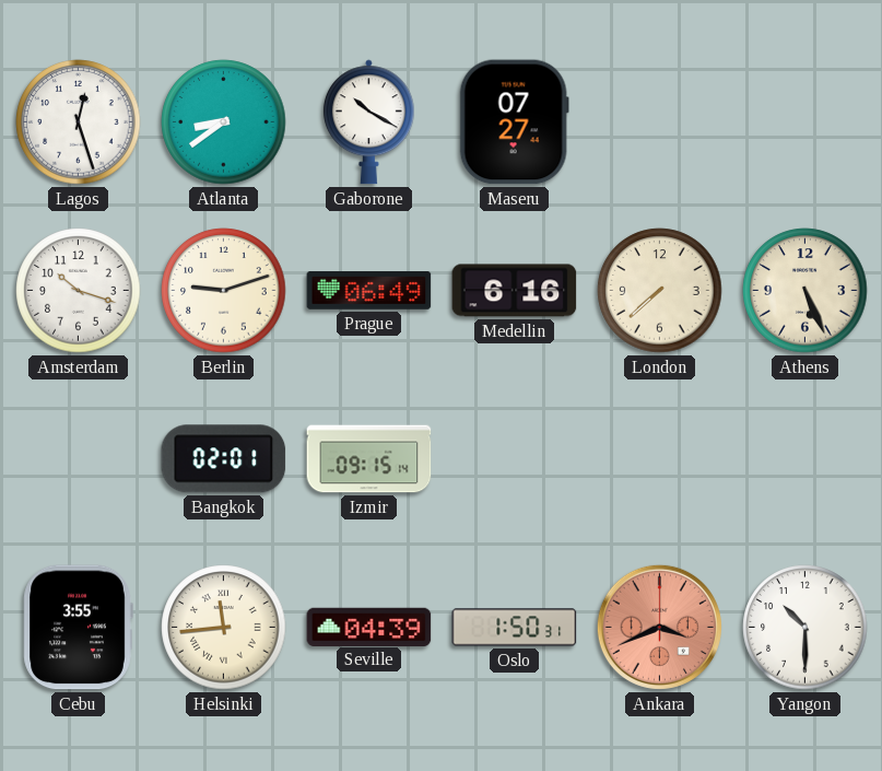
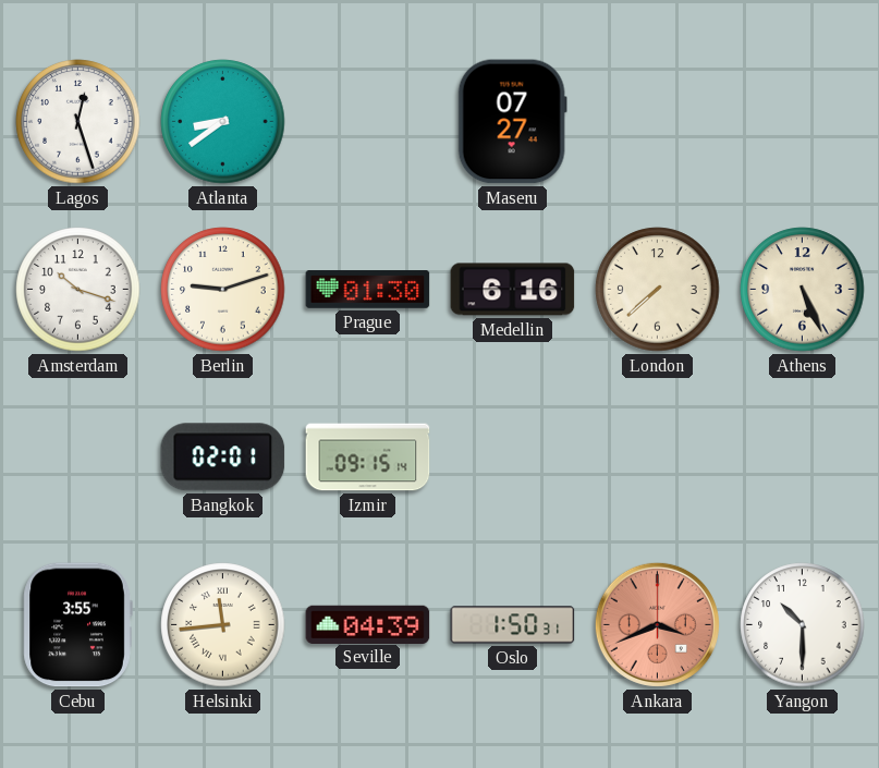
Gaborone: 10:20 -> none (368, 122)
Prague: 06:49 -> 01:30 (368, 290)
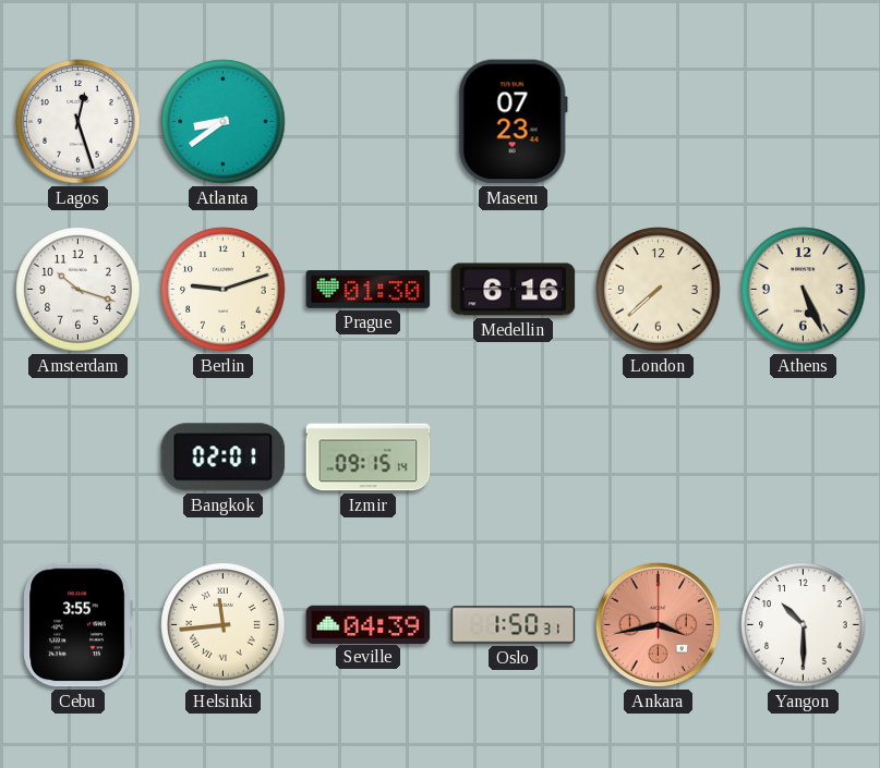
Maseru: 07:27 -> 07:23 (513, 122)
Ankara: 3:41 -> 3:43 (658, 624)
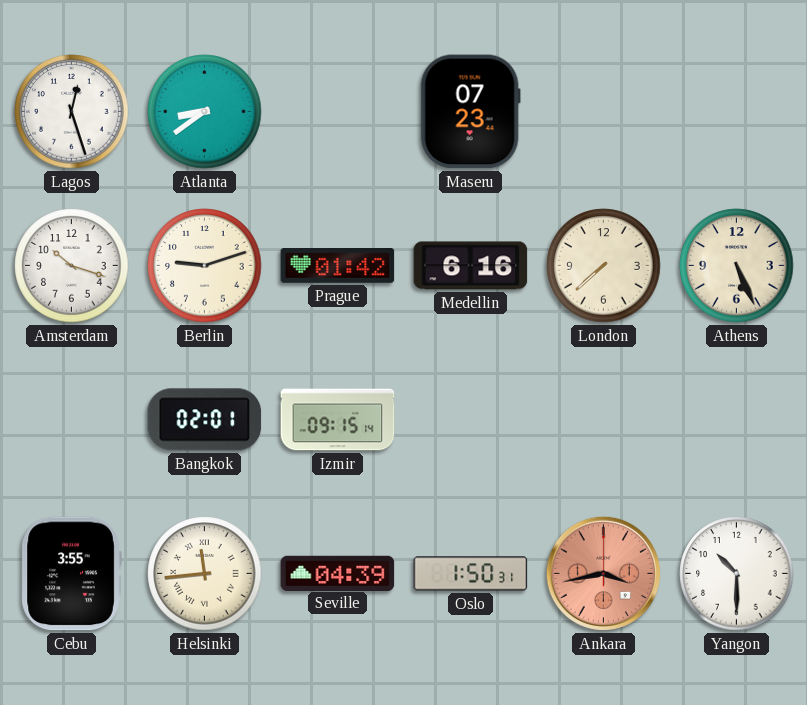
Prague: 01:30 -> 01:42 (338, 266)
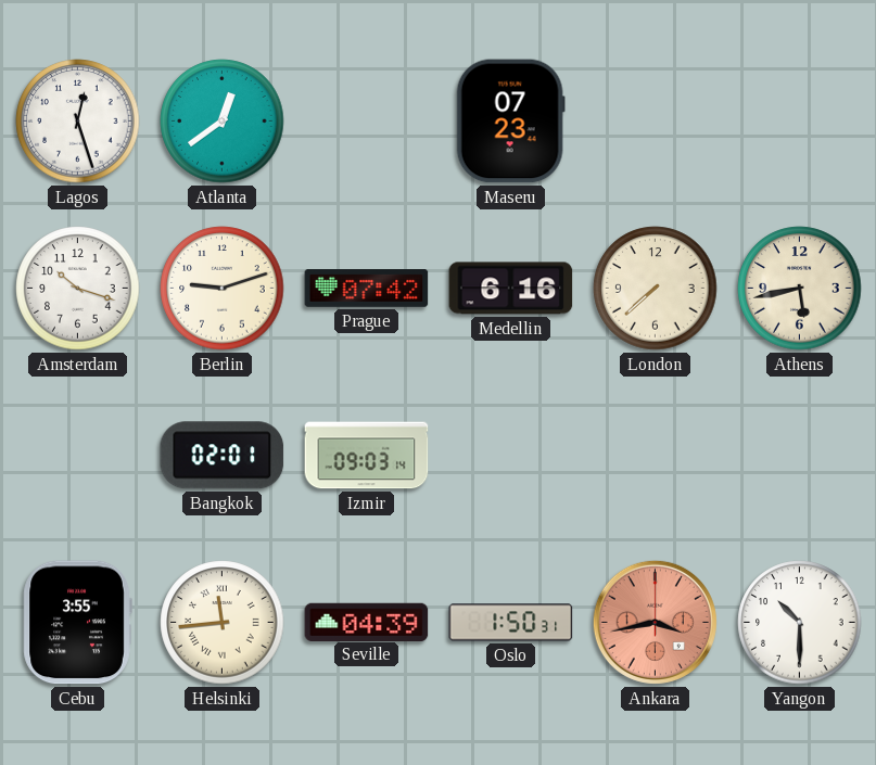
Atlanta: 8:39 -> 12:39 (223, 122)
Prague: 01:42 -> 07:42 (367, 289)
Athens: 5:26 -> 5:43 (800, 289)
Izmir: 09:15 -> 09:03 (367, 456)
